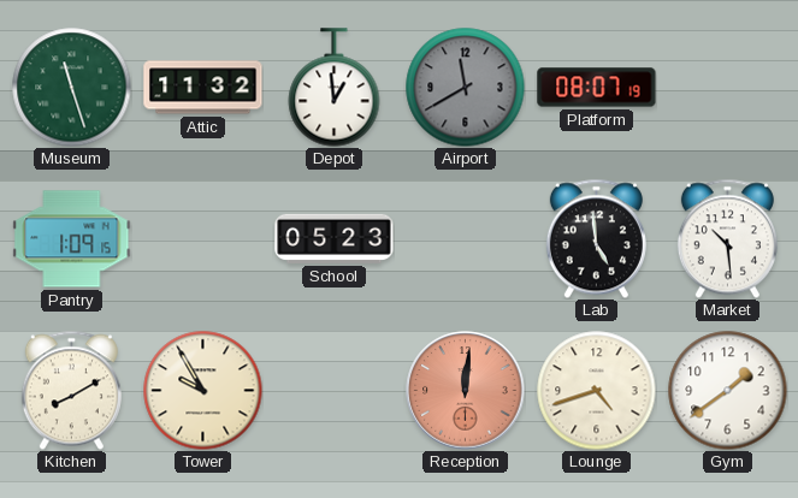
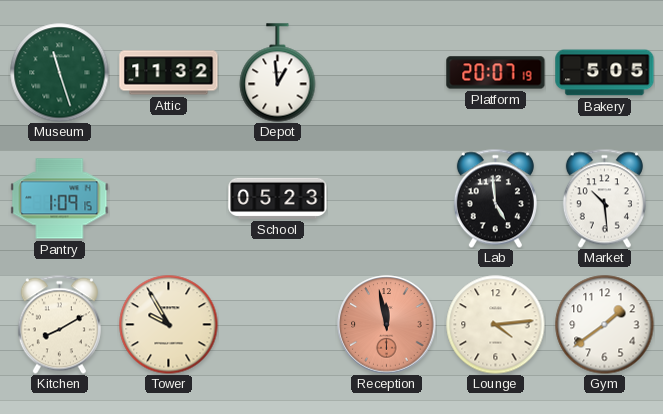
Airport: 11:40 -> none (466, 88)
Platform: 08:07 -> 20:07 (496, 73)
Bakery: none -> 5:05 (605, 73)
Reception: 12:01 -> 11:58 (387, 325)
Lounge: 4:42 -> 4:14 (496, 325)
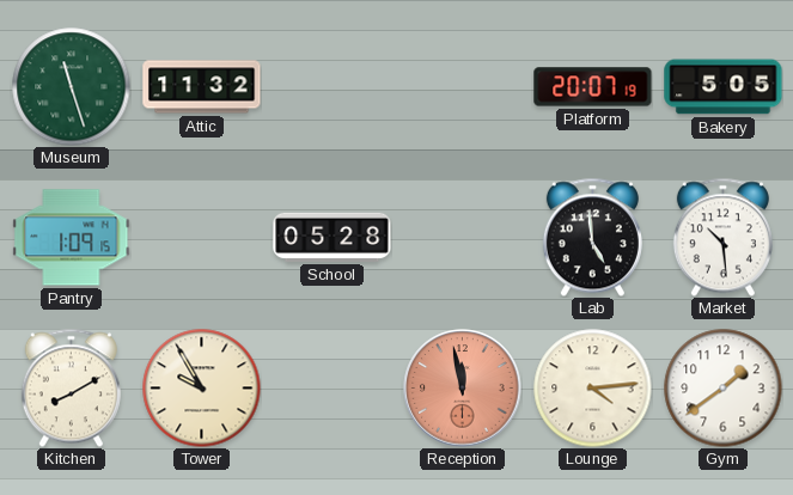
Depot: 12:59 -> none (278, 73)
School: 05:23 -> 05:28 (333, 237)
